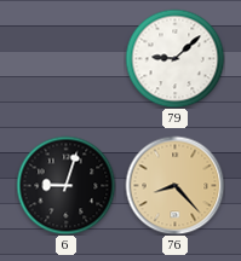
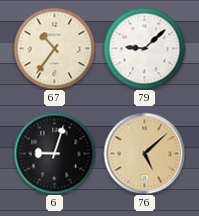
67: none -> 10:36 (54, 48)
76: 8:23 -> 5:08 (144, 153)
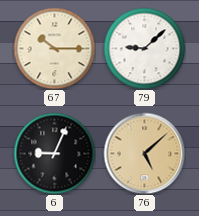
67: 10:36 -> 10:15 (54, 48)
6: 9:03 -> 9:04 (54, 153)
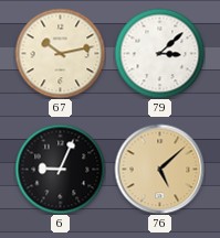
67: 10:15 -> 10:13 (60, 53)
79: 9:08 -> 3:08 (159, 53)
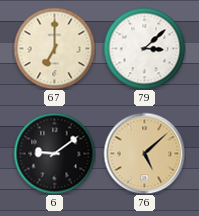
67: 10:13 -> 7:00 (54, 48)
6: 9:04 -> 9:09 (54, 153)
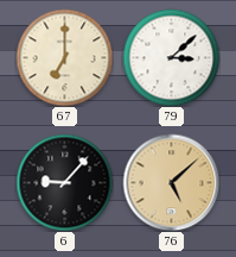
6: 9:09 -> 9:07 (64, 182)
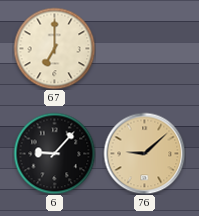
79: 3:08 -> none (171, 57)
76: 5:08 -> 9:08 (144, 153)
